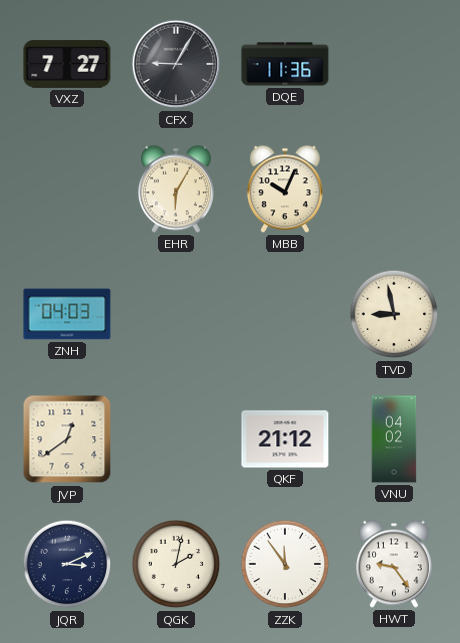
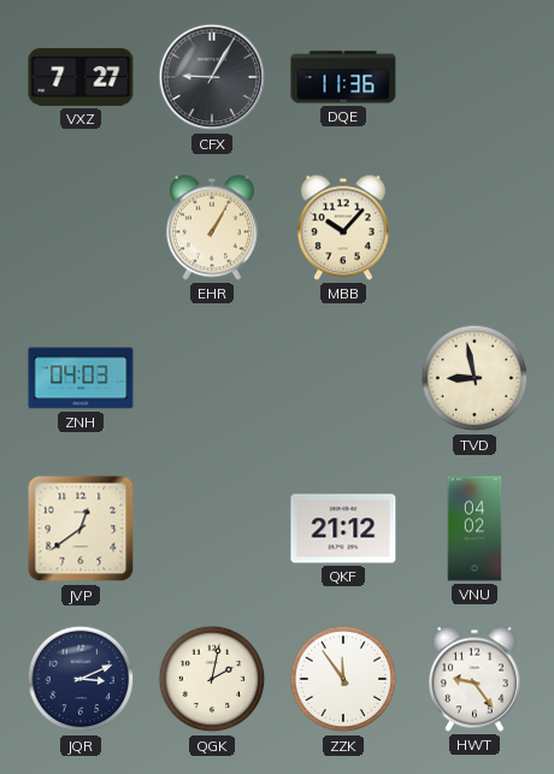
EHR: 6:05 -> 1:05 (212, 228)
MBB: 10:04 -> 10:07 (343, 228)
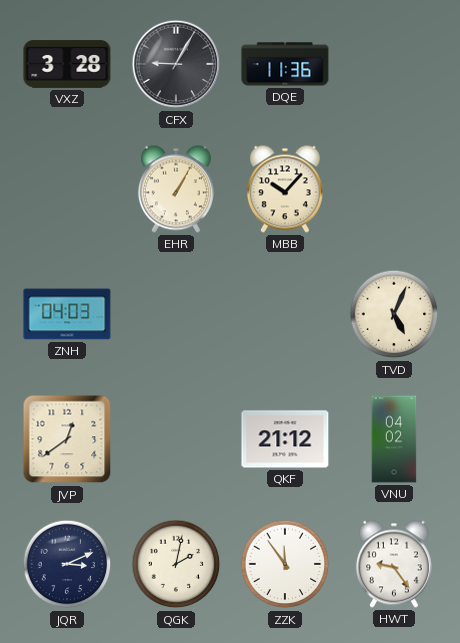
VXZ: 7:27 -> 3:28 (67, 64)
TVD: 8:58 -> 5:04 (394, 314)
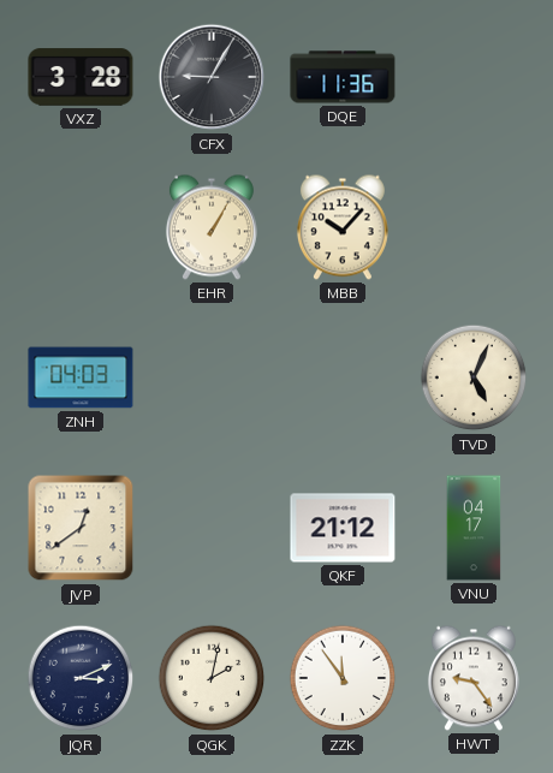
VNU: 04:02 -> 04:17 (474, 528)
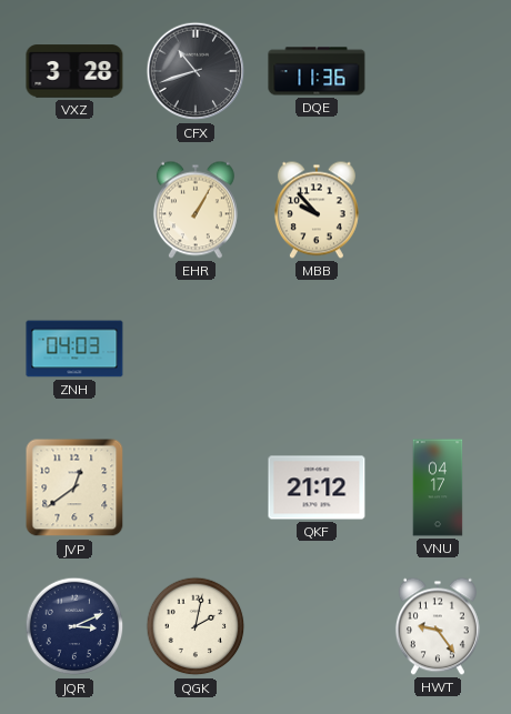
CFX: 9:05 -> 10:42 (196, 71)
MBB: 10:07 -> 9:53 (317, 210)
TVD: 5:04 -> none (474, 377)
ZZK: 11:54 -> none (343, 678)
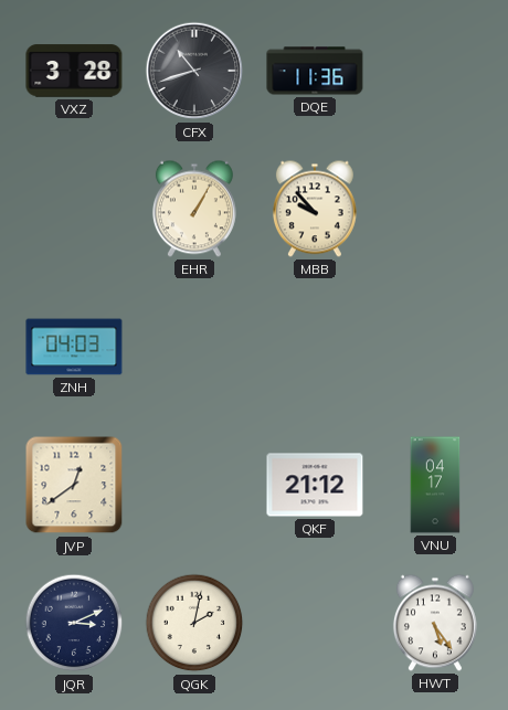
HWT: 9:24 -> 5:24 (435, 623)
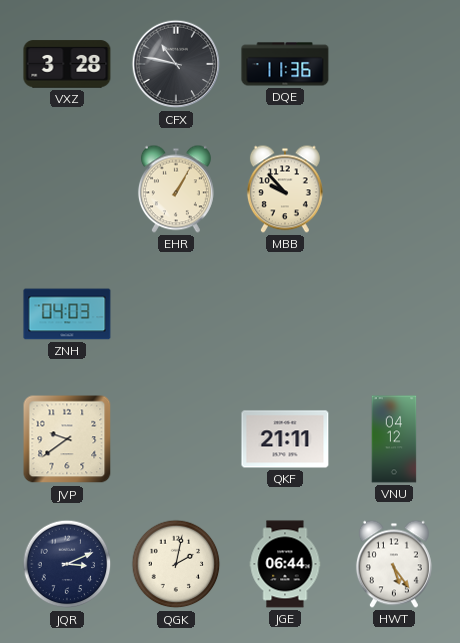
CFX: 10:42 -> 10:47 (176, 64)
JVP: 12:39 -> 9:39 (67, 439)
QKF: 21:12 -> 21:11 (285, 439)
VNU: 04:17 -> 04:12 (394, 439)
JGE: none -> 06:44 (285, 564)
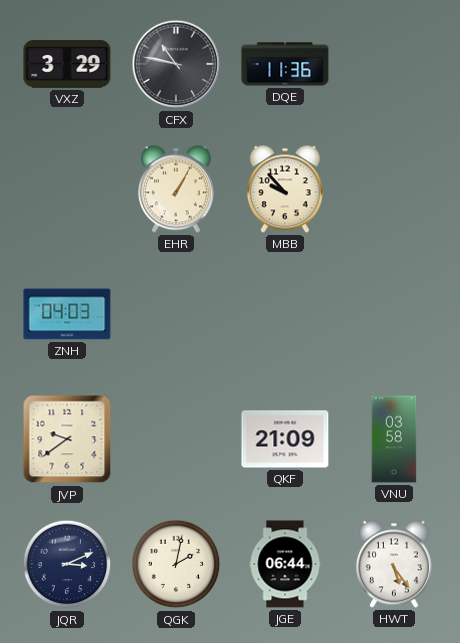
VXZ: 3:28 -> 3:29 (67, 64)
QKF: 21:11 -> 21:09 (285, 439)
VNU: 04:12 -> 03:58 (394, 439)
